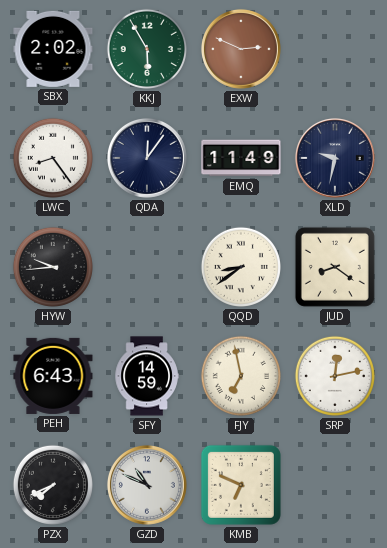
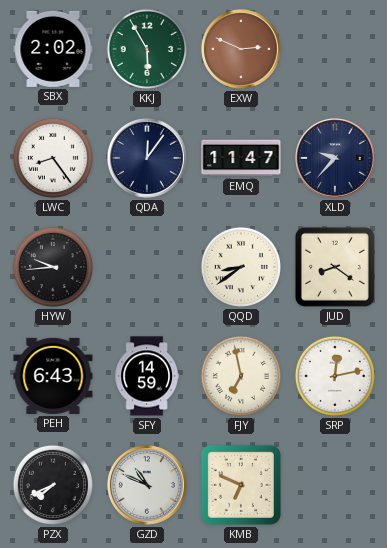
EMQ: 11:49 -> 11:47 (241, 158)
XLD: 9:32 -> 9:37 (335, 158)
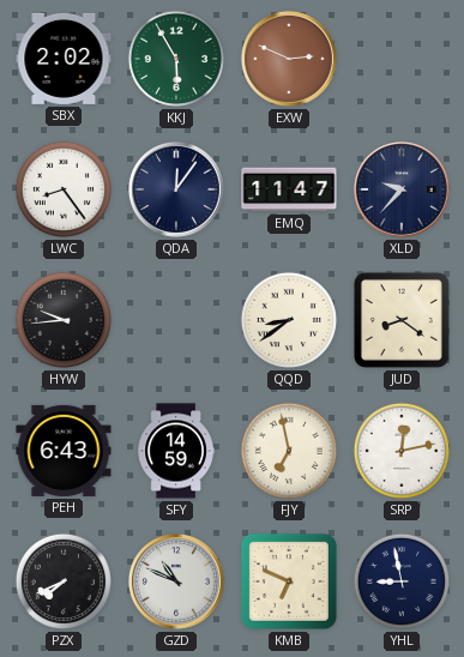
YHL: none -> 8:58 (402, 581)
